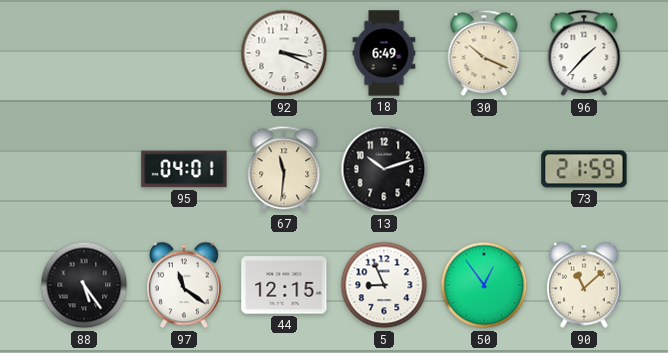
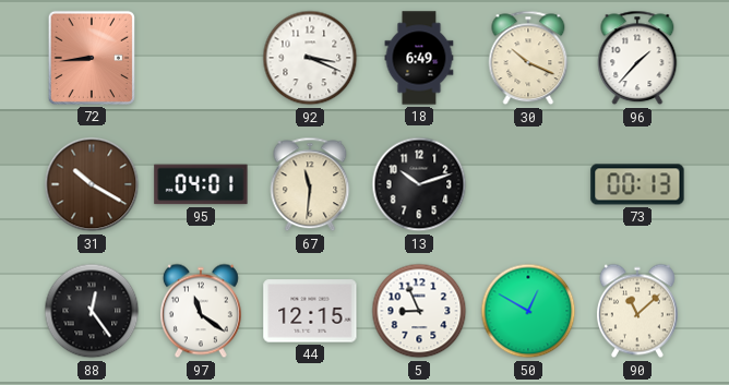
72: none -> 8:44 (92, 58)
31: none -> 10:20 (92, 184)
73: 21:59 -> 00:13 (637, 184)
88: 5:24 -> 12:24 (92, 311)
50: 12:54 -> 12:50 (528, 311)
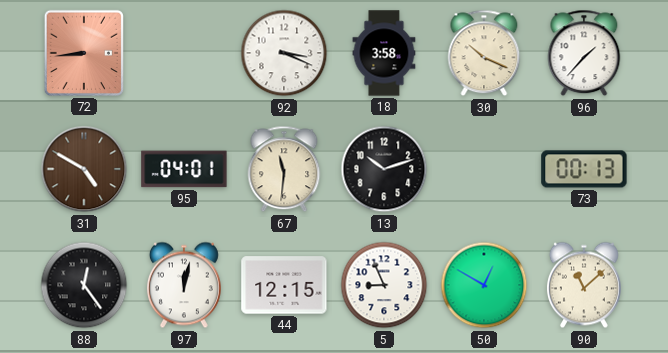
18: 6:49 -> 3:58 (384, 53)
31: 10:20 -> 4:50 (84, 169)
97: 11:21 -> 12:02 (184, 285)
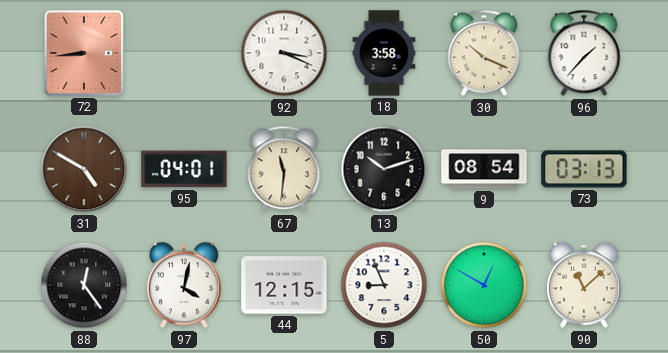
9: none -> 08:54 (484, 169)
73: 00:13 -> 03:13 (584, 169)
97: 12:02 -> 4:02 (184, 285)
